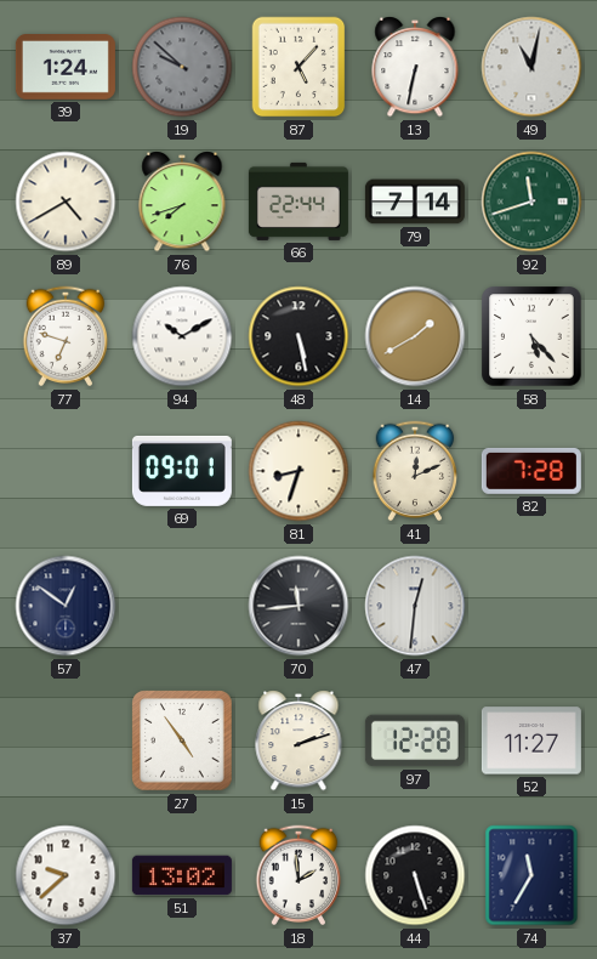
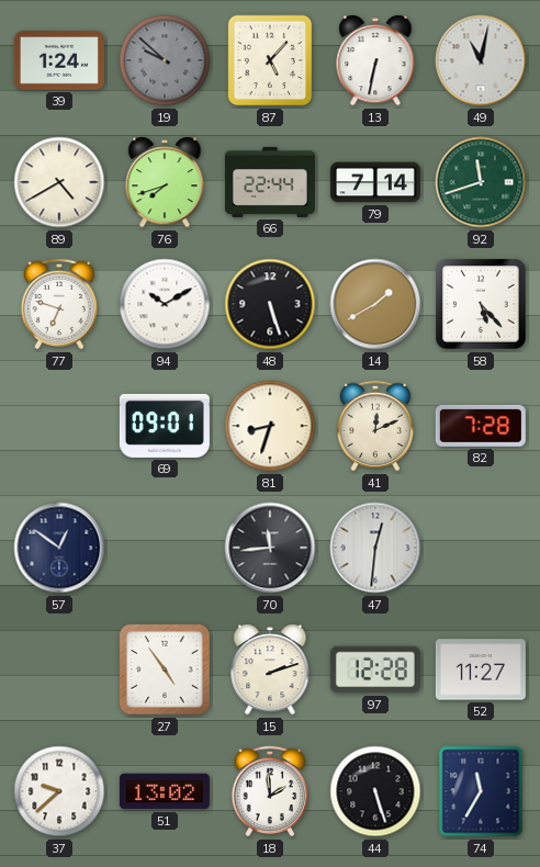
48: 5:28 -> 5:27 (270, 304)
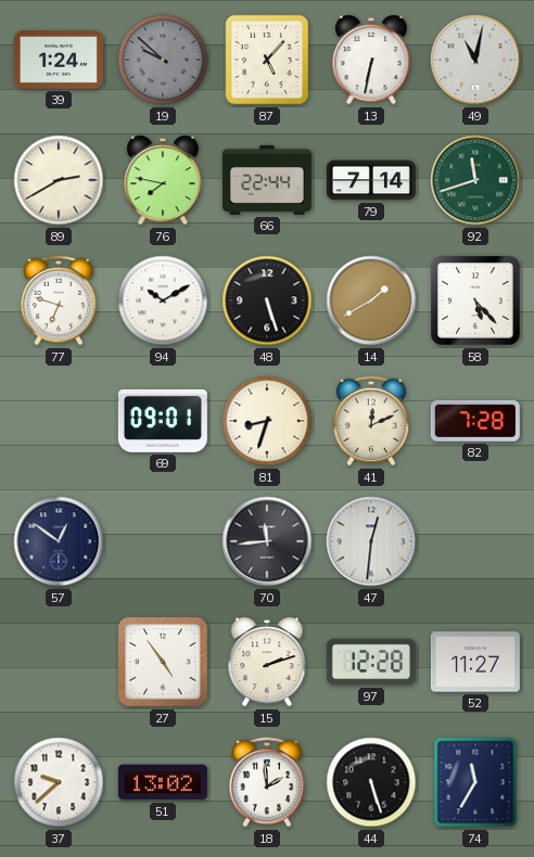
89: 4:40 -> 2:40 (59, 180)
76: 7:42 -> 7:47 (163, 180)
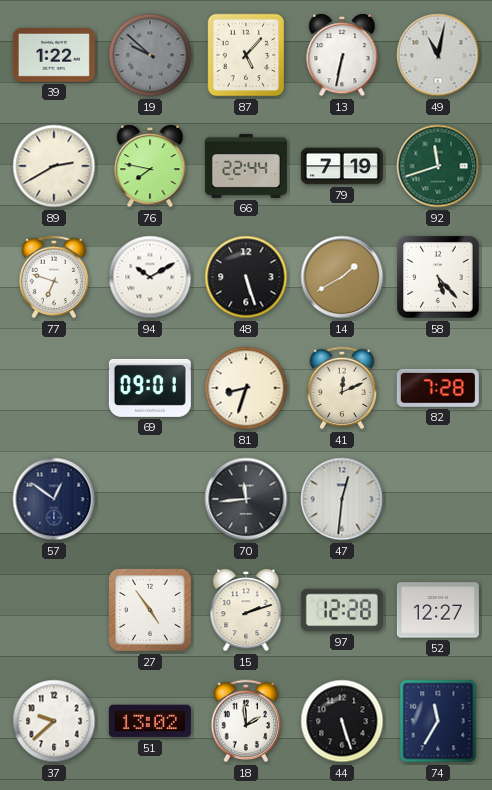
39: 1:24 -> 1:22 (54, 56)
79: 7:14 -> 7:19 (342, 166)
52: 11:27 -> 12:27 (438, 610)
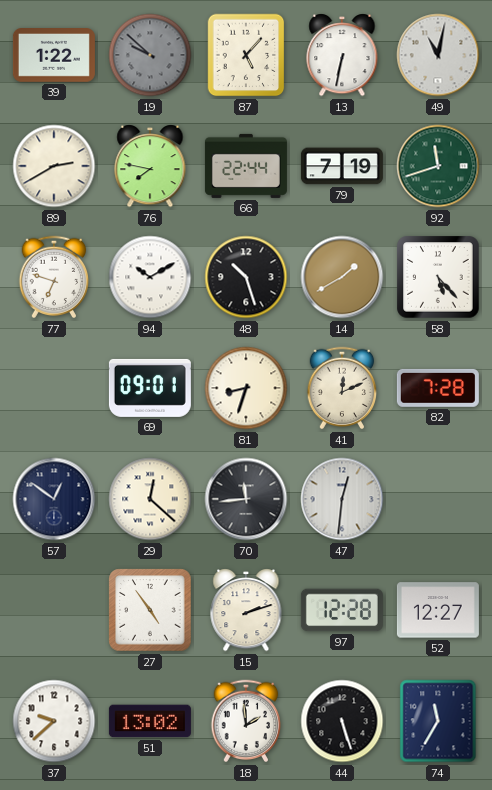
48: 5:27 -> 10:27 (246, 277)
29: none -> 12:22 (150, 499)
